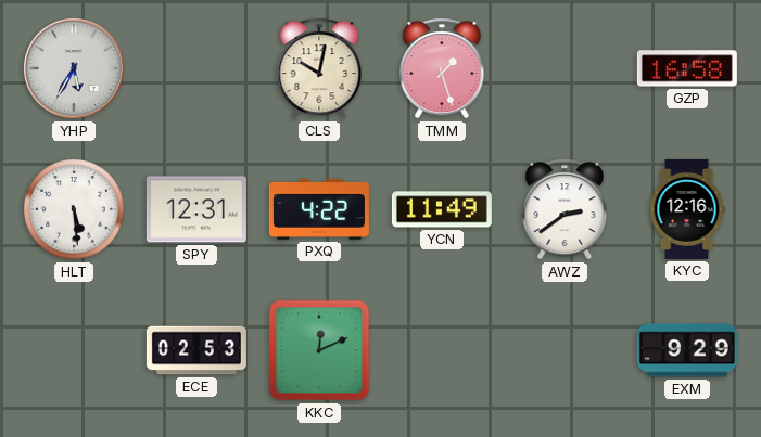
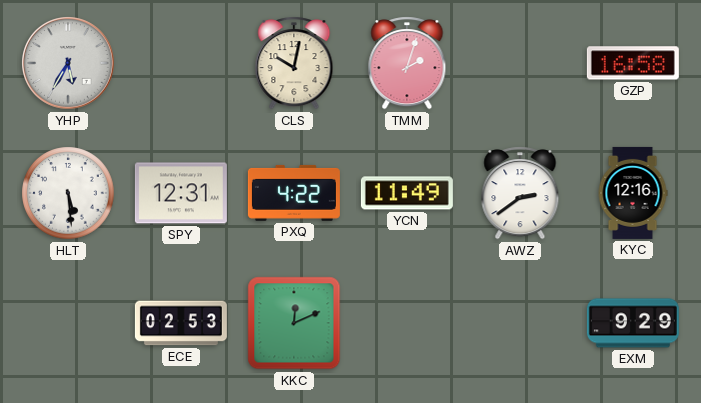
TMM: 1:27 -> 2:03 (407, 63)
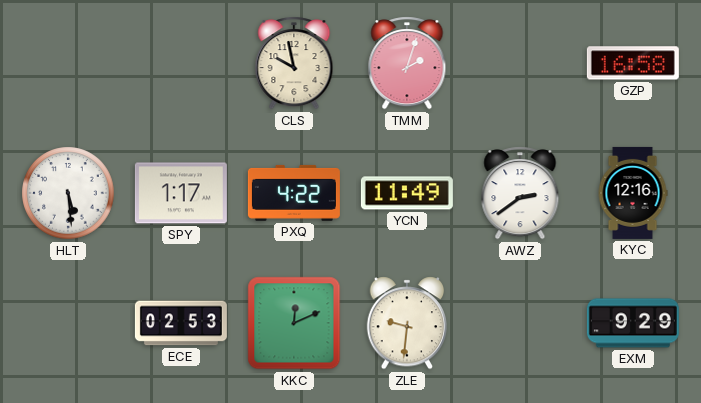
YHP: 5:35 -> none (68, 63)
CLS: 10:02 -> 9:58 (294, 63)
SPY: 12:31 -> 1:17 (181, 193)
ZLE: none -> 9:31 (407, 323)
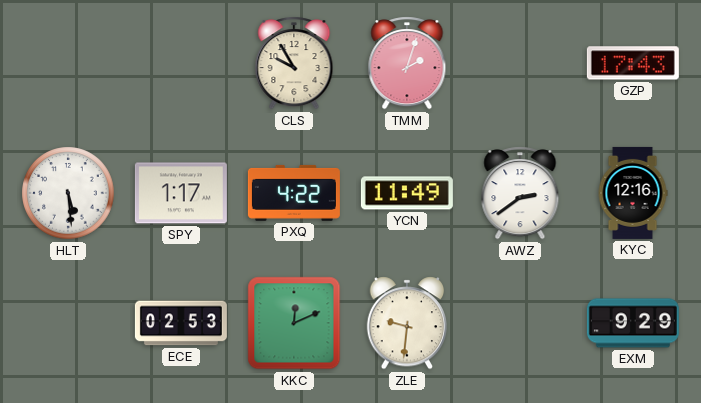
CLS: 9:58 -> 9:55 (294, 63)
GZP: 16:58 -> 17:43 (633, 63)
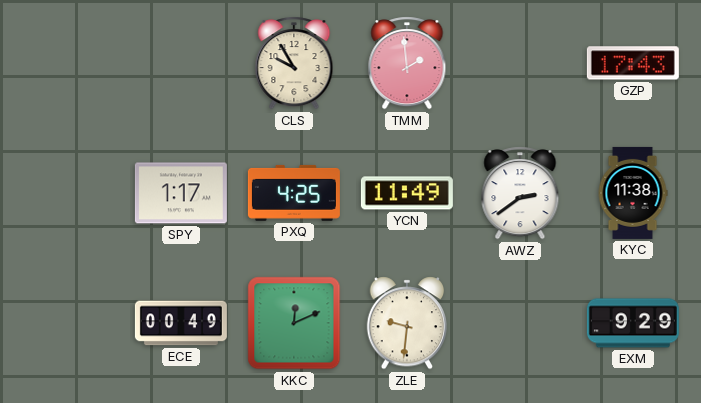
TMM: 2:03 -> 1:59 (407, 63)
HLT: 5:29 -> none (68, 193)
PXQ: 4:22 -> 4:25 (294, 193)
KYC: 12:16 -> 11:38 (633, 193)
ECE: 02:53 -> 00:49 (181, 323)
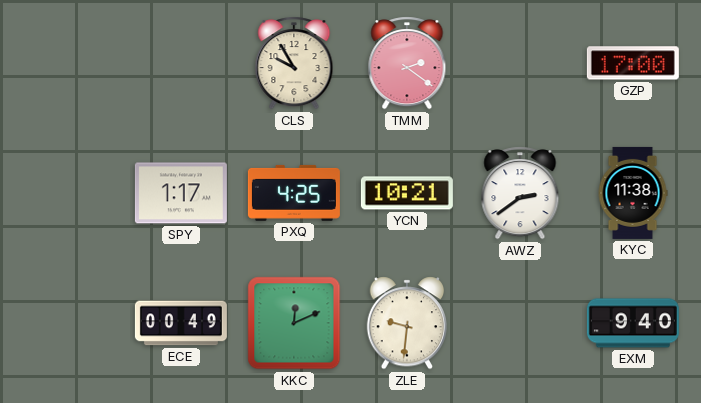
TMM: 1:59 -> 2:21 (407, 63)
GZP: 17:43 -> 17:00 (633, 63)
YCN: 11:49 -> 10:21 (407, 193)
EXM: 9:29 -> 9:40 (633, 323)
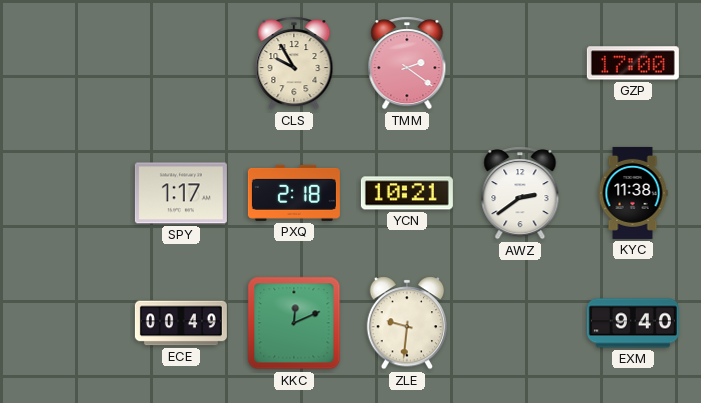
PXQ: 4:25 -> 2:18 (294, 193)
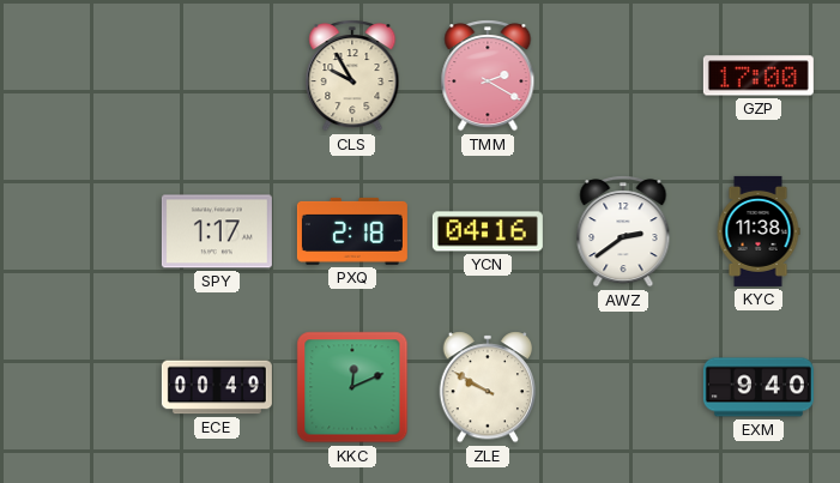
TMM: 2:21 -> 2:20 (488, 76)
YCN: 10:21 -> 04:16 (488, 231)
ZLE: 9:31 -> 9:50 (488, 387)
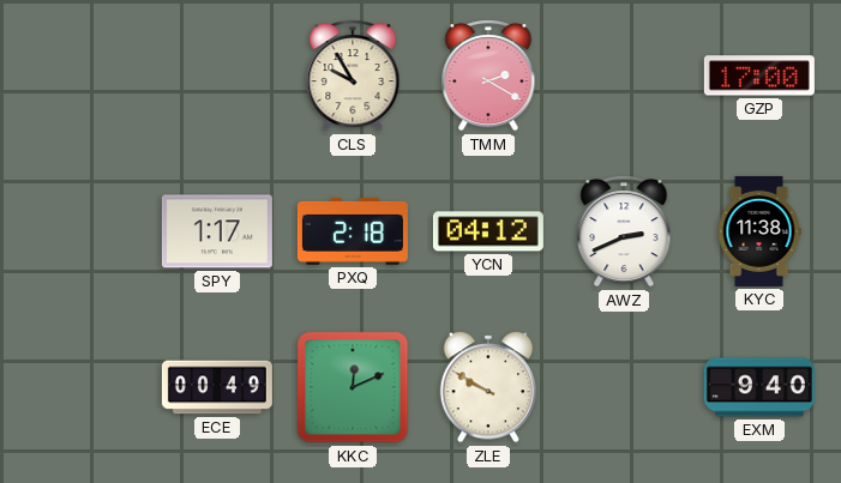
YCN: 04:16 -> 04:12 (488, 231)
AWZ: 2:39 -> 2:41 (624, 231)
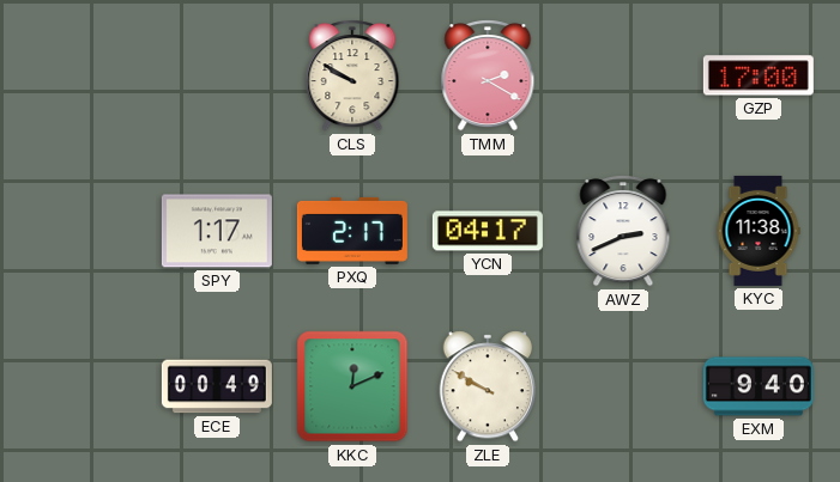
CLS: 9:55 -> 9:50 (352, 75)
PXQ: 2:18 -> 2:17 (352, 231)
YCN: 04:12 -> 04:17 (488, 231)
